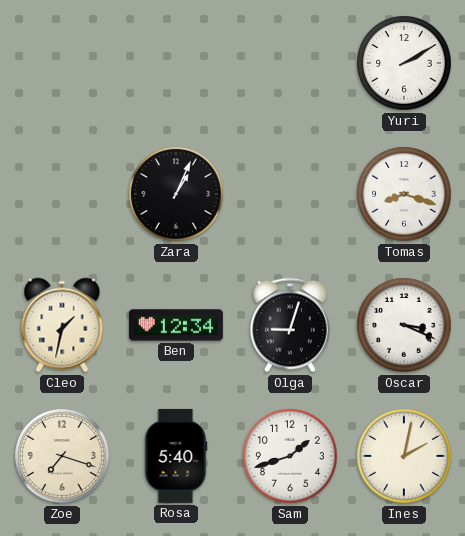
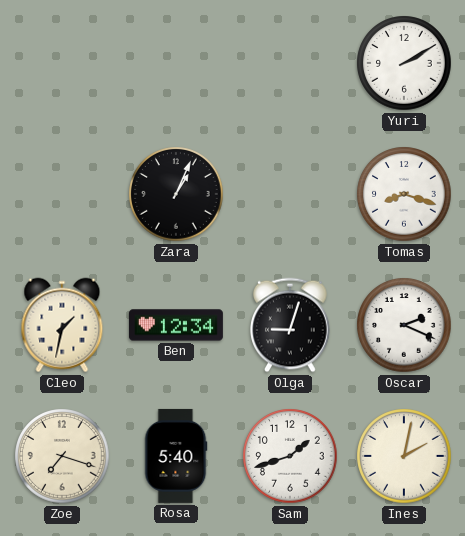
Oscar: 3:19 -> 2:19 (404, 325)
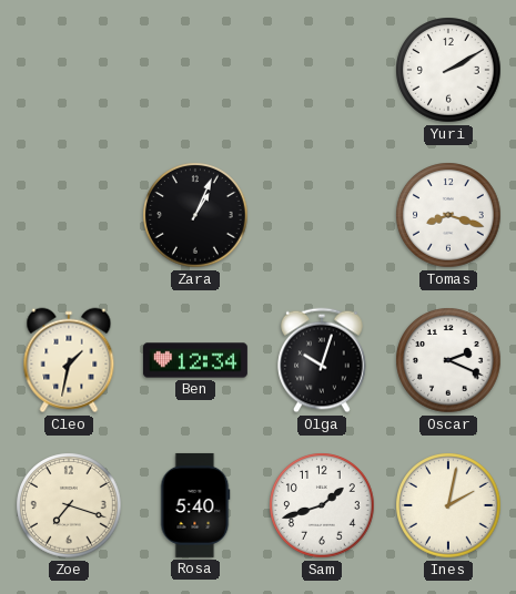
Olga: 9:03 -> 10:03 (322, 360)
